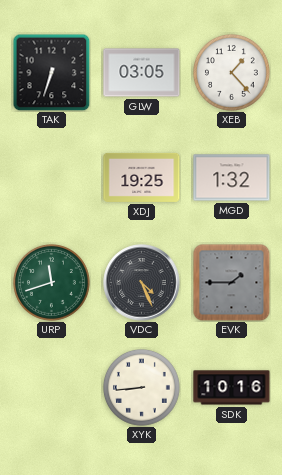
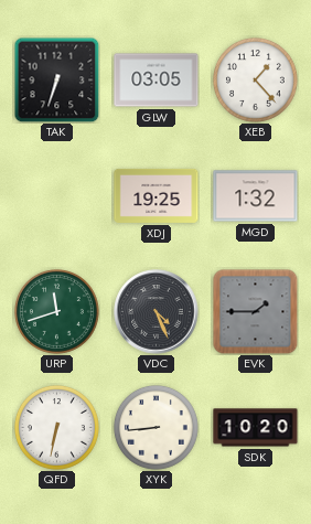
QFD: none -> 6:32 (56, 427)
SDK: 10:16 -> 10:20 (256, 428)
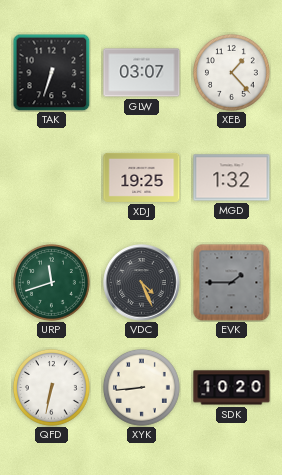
GLW: 03:05 -> 03:07 (142, 73)
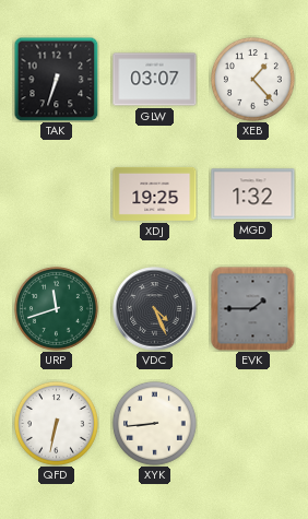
SDK: 10:20 -> none (232, 388)
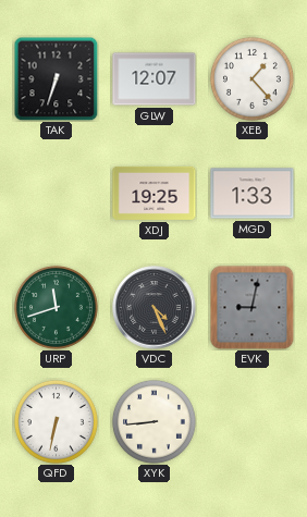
GLW: 03:07 -> 12:07 (155, 79)
MGD: 1:32 -> 1:33 (253, 194)
EVK: 1:45 -> 9:02 (251, 307)
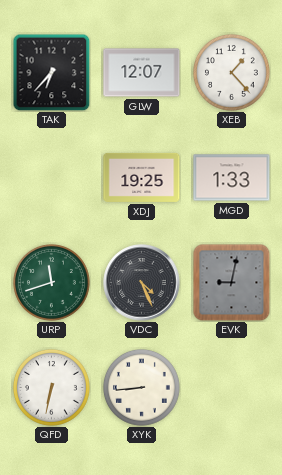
TAK: 6:33 -> 6:37 (51, 72)
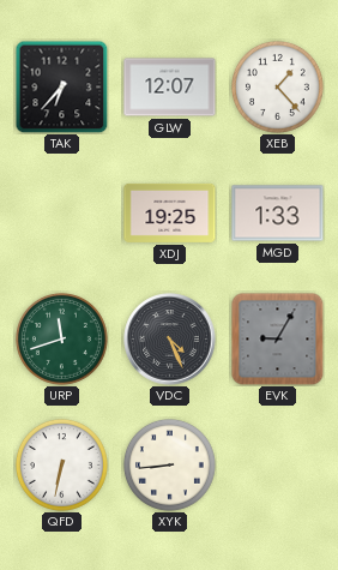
EVK: 9:02 -> 9:05 (277, 338)
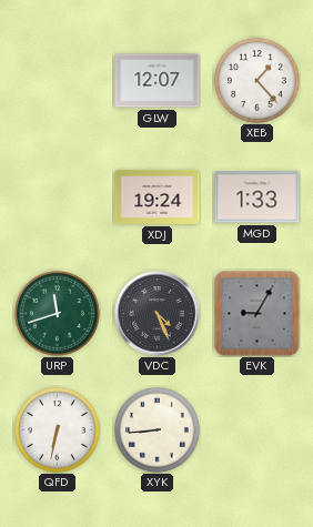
TAK: 6:37 -> none (61, 86)
XDJ: 19:25 -> 19:24 (158, 196)
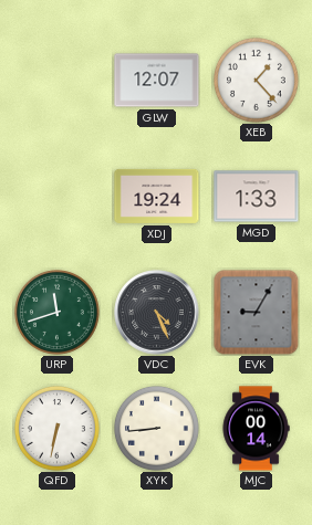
MJC: none -> 00:14 (256, 429)
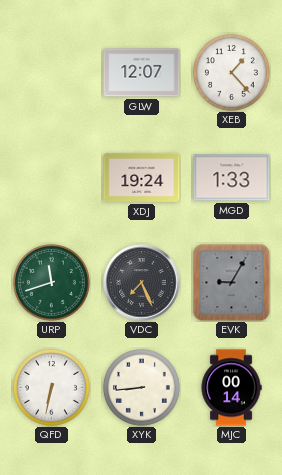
VDC: 4:26 -> 7:26 (142, 283)
